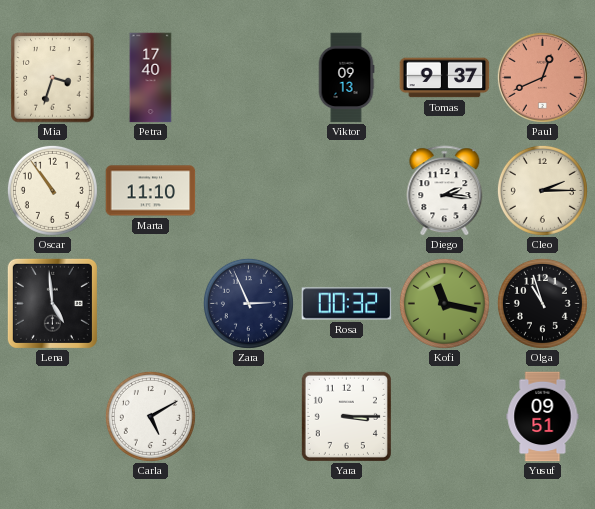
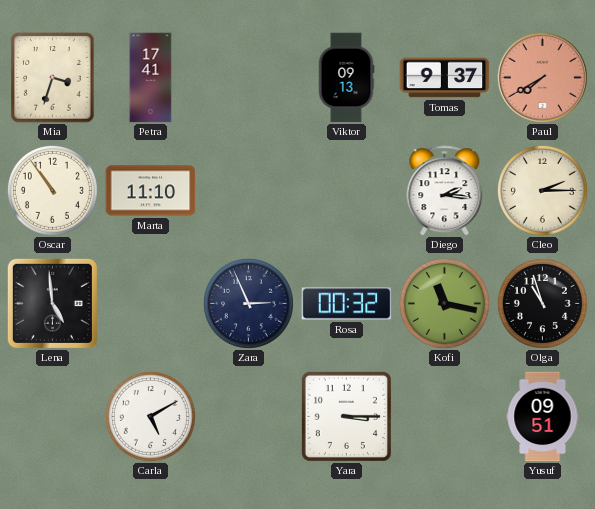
Petra: 17:40 -> 17:41 (151, 78)
Paul: 12:41 -> 7:40 (542, 77)
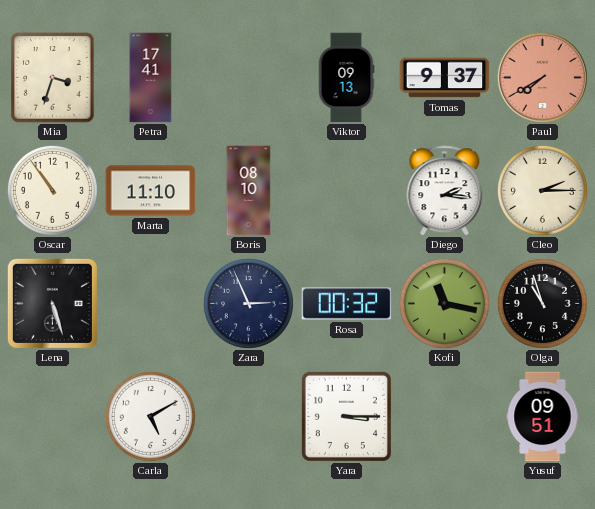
Boris: none -> 08:10 (249, 191)
Lena: 4:59 -> 5:27 (52, 303)
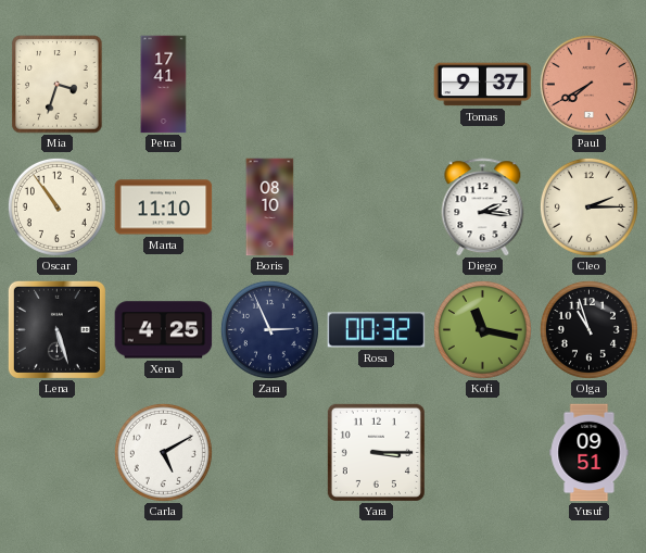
Viktor: 09:13 -> none (346, 78)
Xena: none -> 4:25 (164, 330)
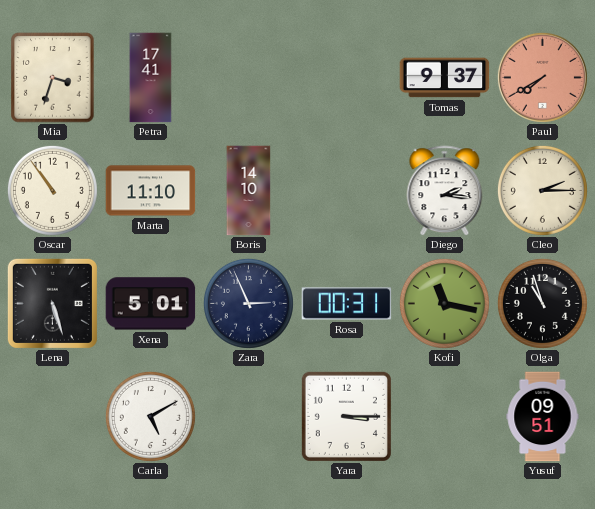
Boris: 08:10 -> 14:10 (249, 191)
Xena: 4:25 -> 5:01 (151, 304)
Rosa: 00:32 -> 00:31 (347, 304)
